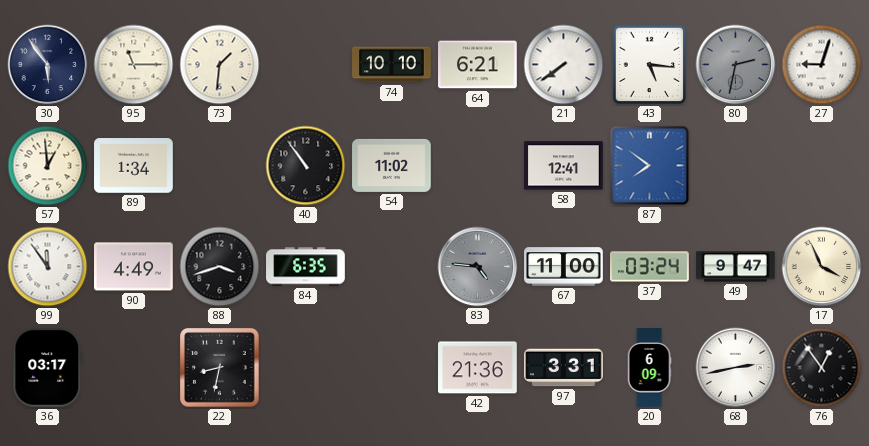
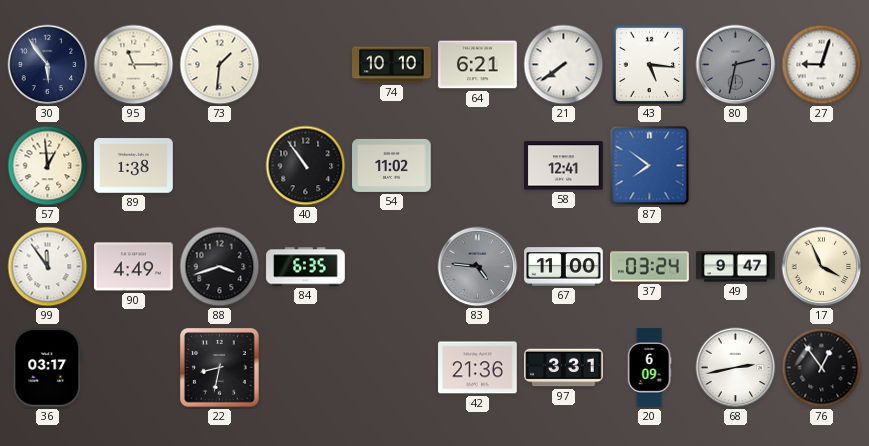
89: 1:34 -> 1:38 (134, 166)
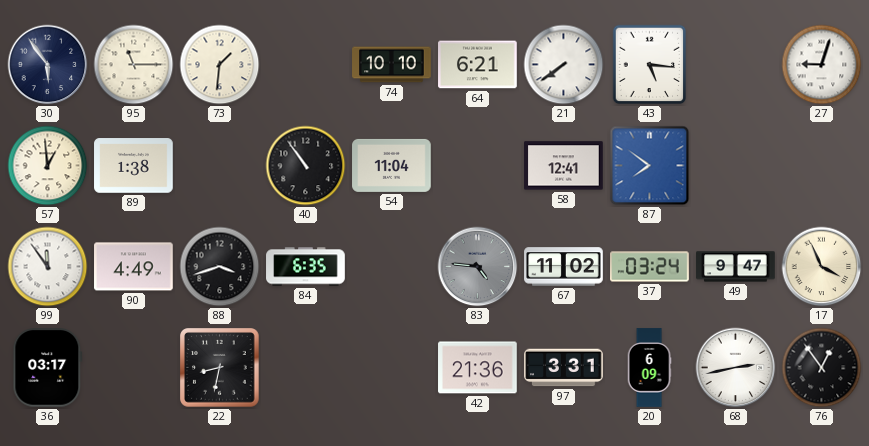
80: 2:32 -> none (736, 65)
54: 11:02 -> 11:04 (392, 165)
67: 11:00 -> 11:02 (564, 267)
